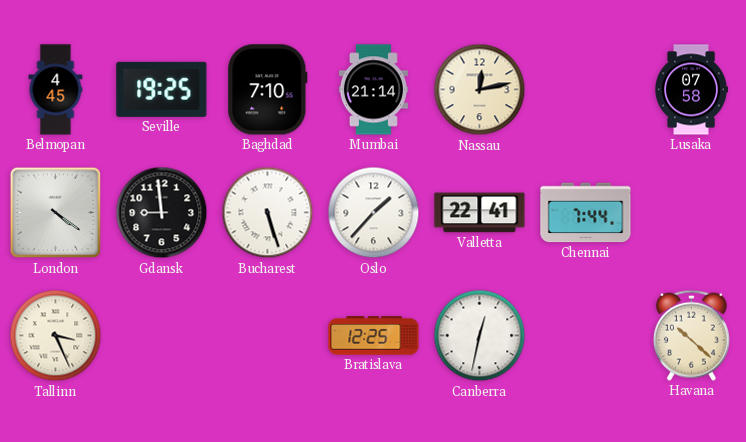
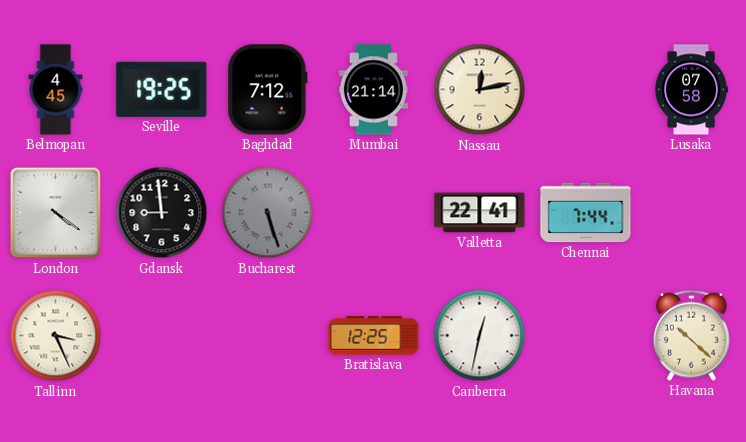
Baghdad: 7:10 -> 7:12 (268, 90)
Bucharest dial: white -> grey (268, 213)
Oslo: 1:37 -> none (374, 213)
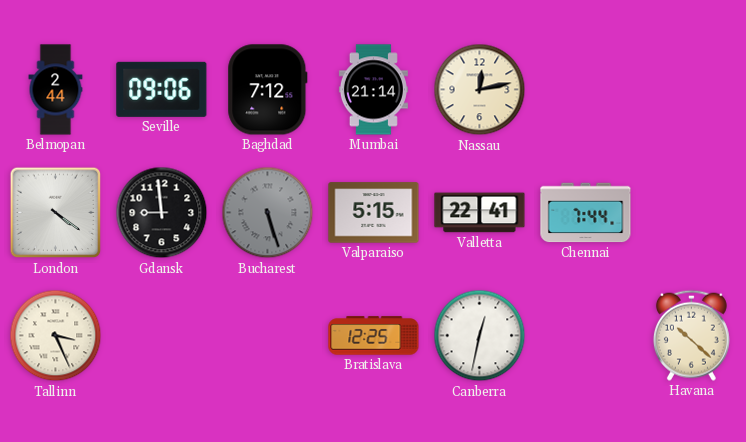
Belmopan: 4:45 -> 2:44 (56, 90)
Seville: 19:25 -> 09:06 (162, 89)
Lusaka: 07:58 -> none (691, 90)
Valparaiso: none -> 5:15 (374, 213)
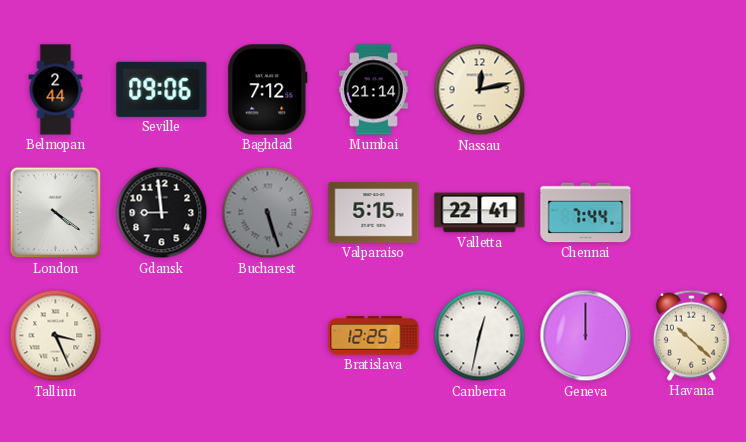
Geneva: none -> 12:00 (586, 336)
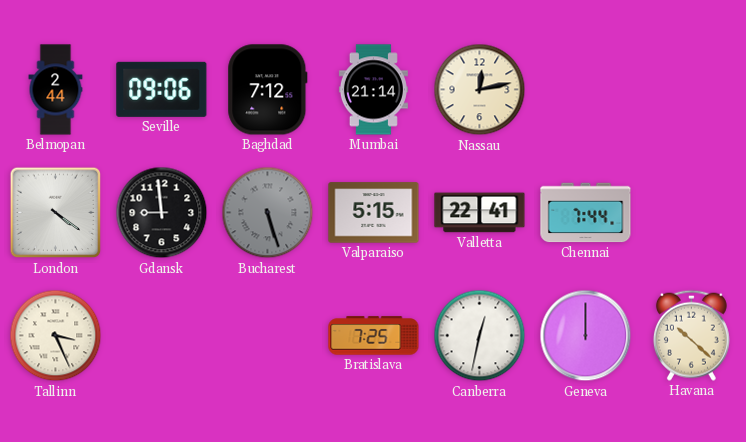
Bratislava: 12:25 -> 7:25 (374, 336)
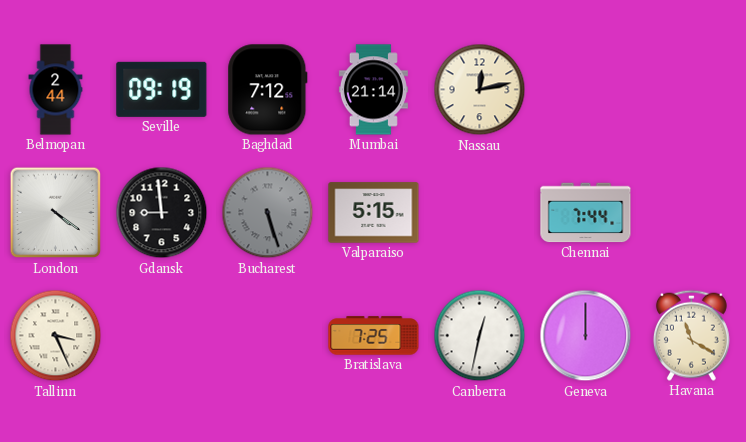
Seville: 09:06 -> 09:19 (162, 89)
Valletta: 22:41 -> none (480, 213)
Havana: 10:22 -> 11:20 (691, 335)
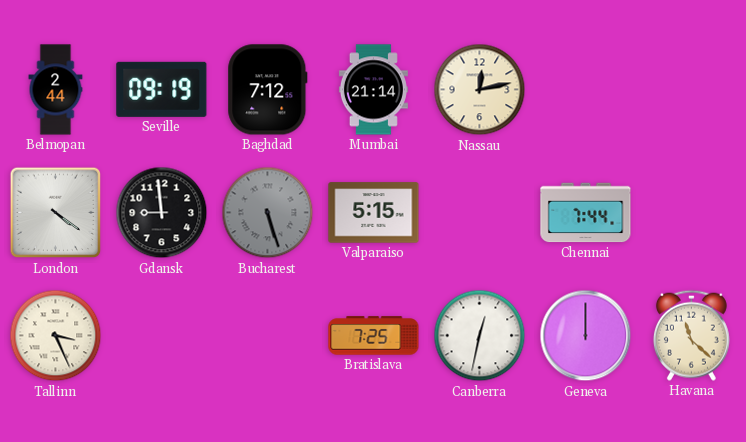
Havana: 11:20 -> 11:22 (691, 335)
